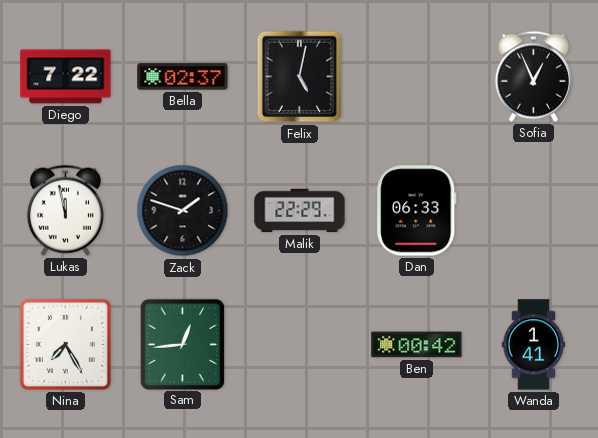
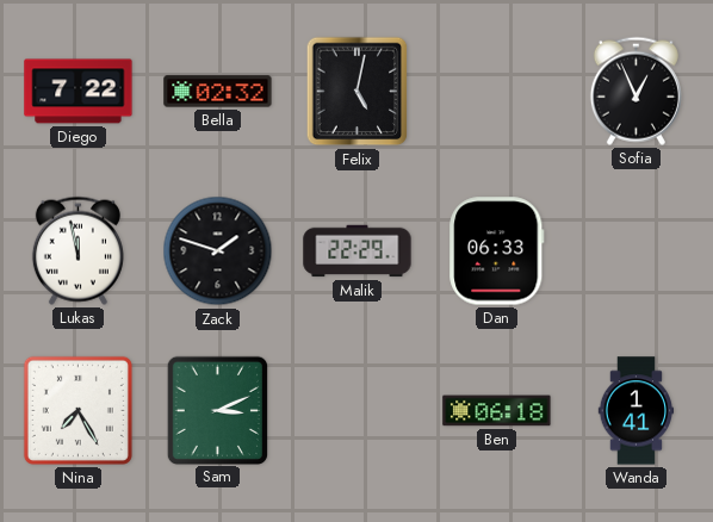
Bella: 02:37 -> 02:32 (218, 92)
Sam: 12:44 -> 3:11 (217, 410)
Ben: 00:42 -> 06:18 (497, 411)
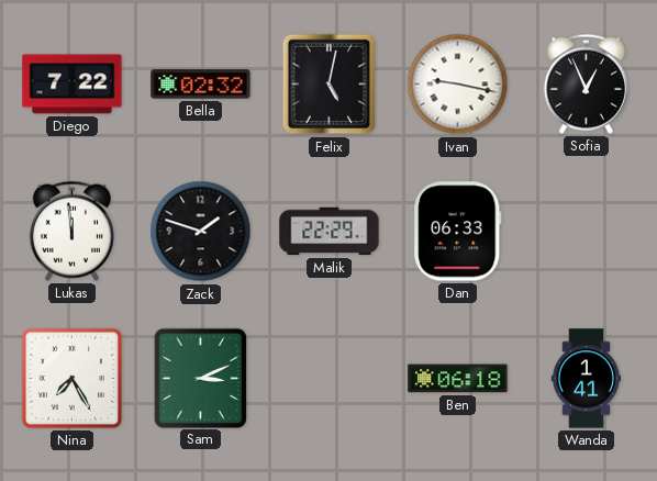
Ivan: none -> 9:17 (458, 85)
Lukas: 11:58 -> 11:59 (71, 231)
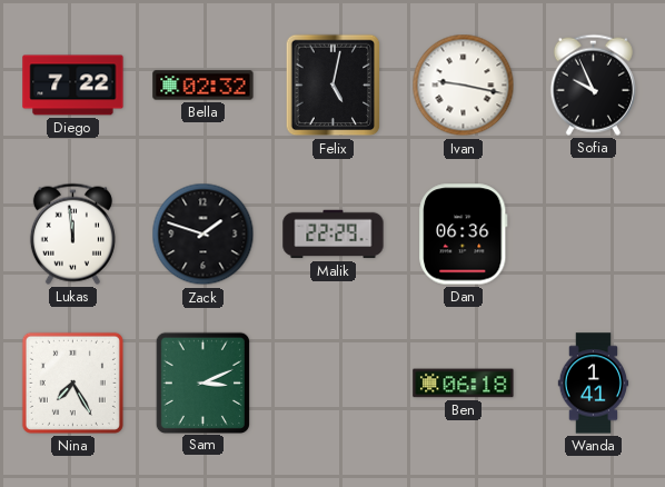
Sofia: 12:56 -> 9:56 (593, 85)
Dan: 06:33 -> 06:36 (464, 235)
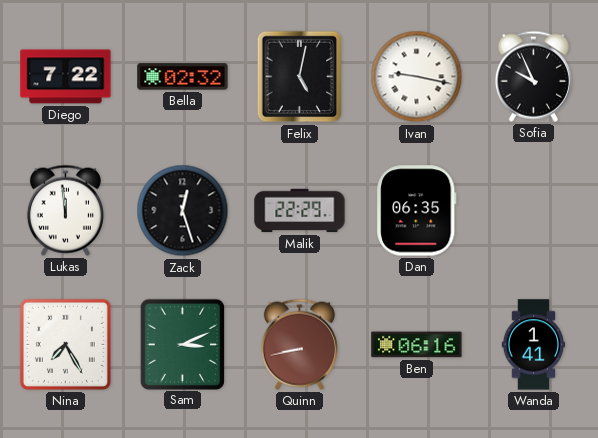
Zack: 1:48 -> 12:27 (183, 211)
Dan: 06:36 -> 06:35 (417, 211)
Quinn: none -> 8:43 (299, 344)
Ben: 06:18 -> 06:16 (417, 345)
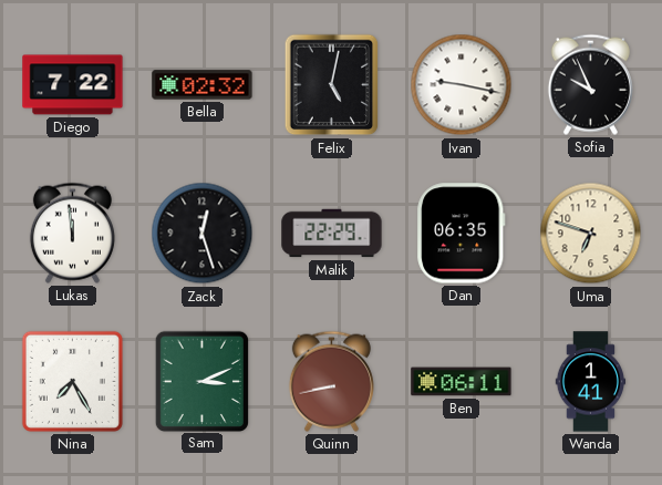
Uma: none -> 6:48 (591, 234)
Ben: 06:16 -> 06:11 (462, 382)
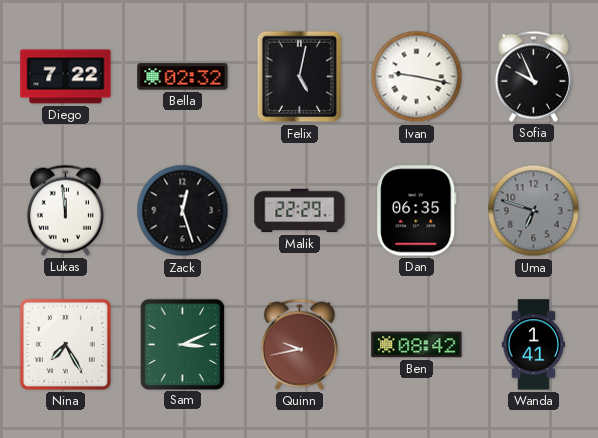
Uma dial: cream -> grey (534, 211)
Quinn: 8:43 -> 9:43 (299, 344)
Ben: 06:11 -> 08:42 (417, 345)
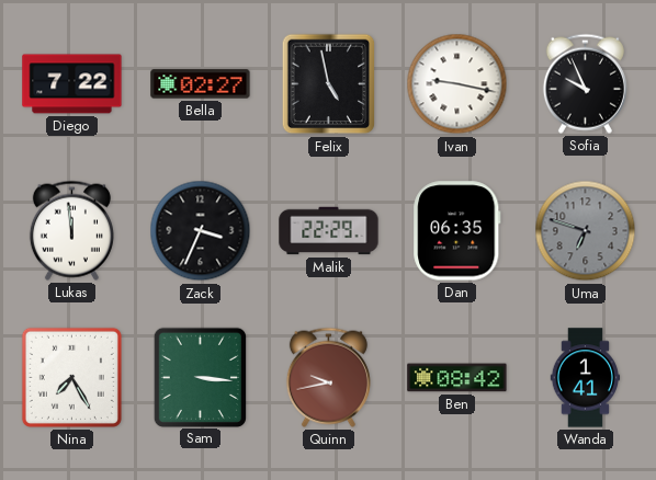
Bella: 02:32 -> 02:27 (201, 84)
Felix: 5:02 -> 4:58 (329, 84)
Zack: 12:27 -> 3:34 (201, 231)
Sam: 3:11 -> 3:16 (200, 377)
